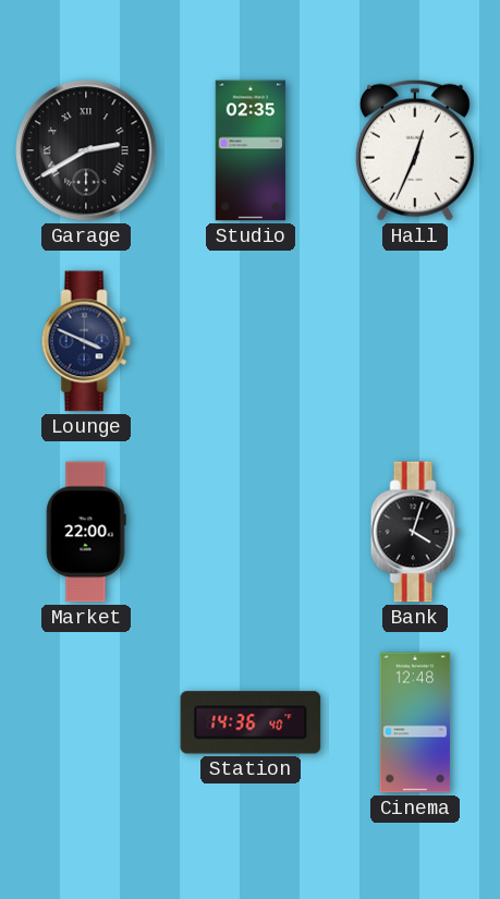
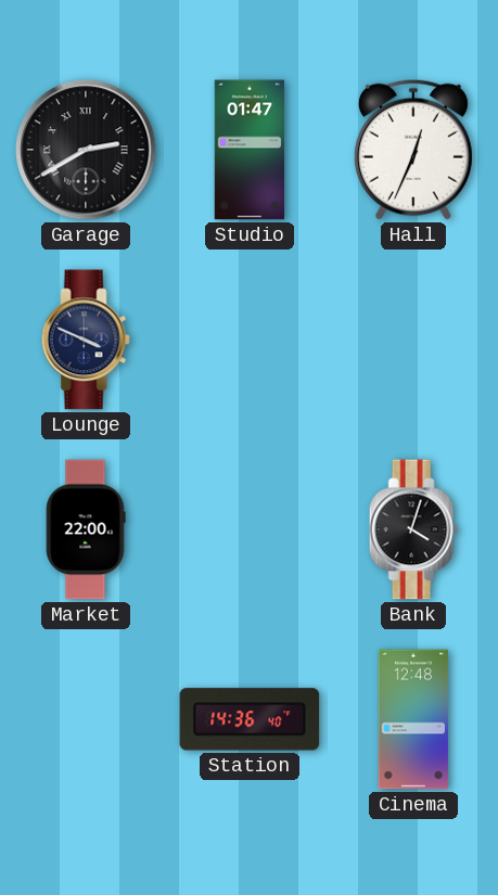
Studio: 02:35 -> 01:47 (250, 150)
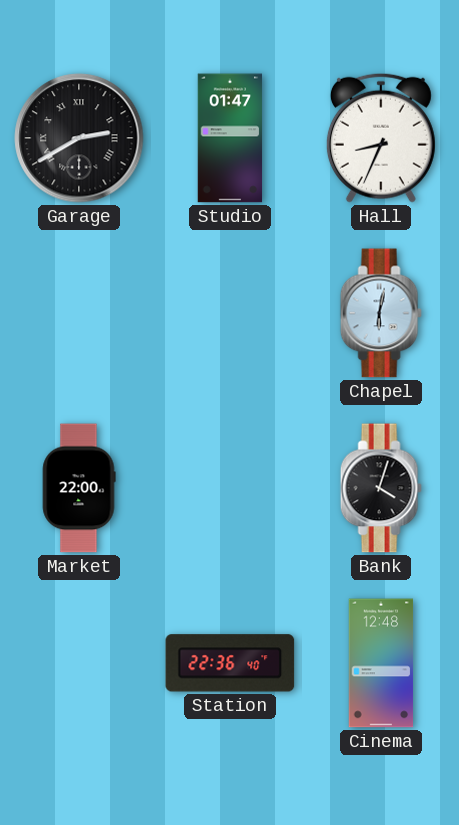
Hall: 12:34 -> 8:34 (381, 138)
Lounge: 3:49 -> none (86, 340)
Chapel: none -> 6:02 (381, 313)
Station: 14:36 -> 22:36 (230, 663)
